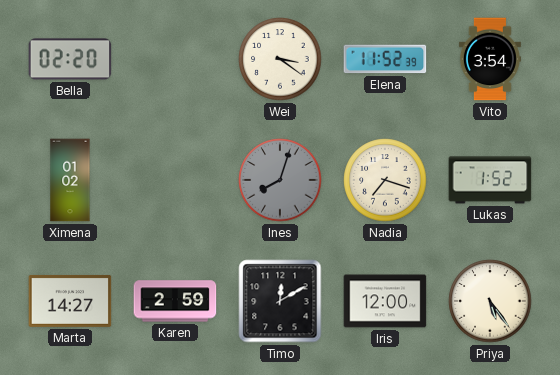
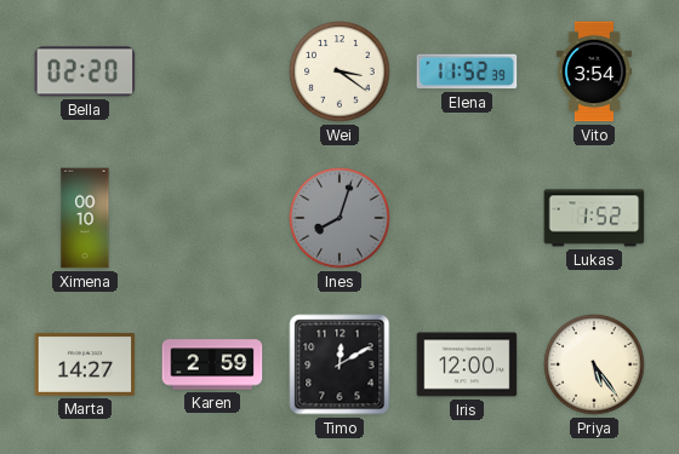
Ximena: 01:02 -> 00:10 (85, 218)
Nadia: 7:18 -> none (385, 180)
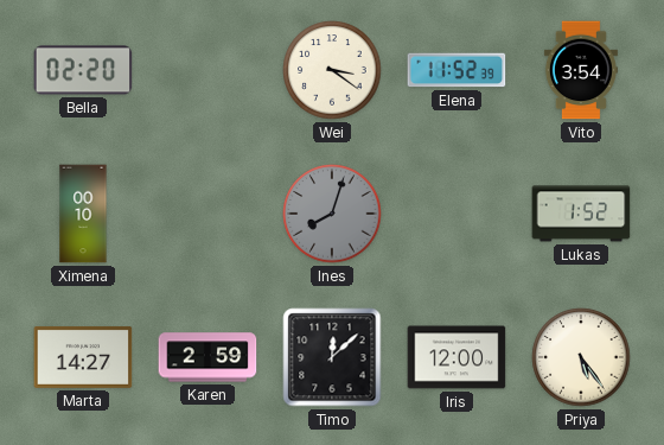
Timo: 12:10 -> 12:08 (332, 357)
